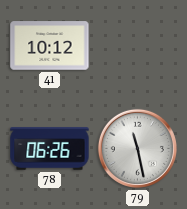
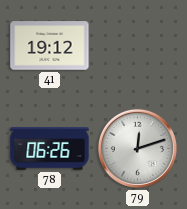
41: 10:12 -> 19:12 (50, 46)
79: 11:28 -> 12:12 (137, 148)
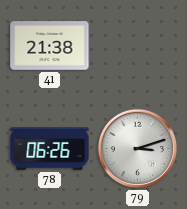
41: 19:12 -> 21:38 (50, 46)
79: 12:12 -> 3:12 (137, 148)
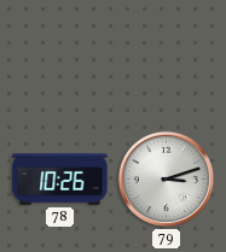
41: 21:38 -> none (50, 46)
78: 06:26 -> 10:26 (60, 180)
